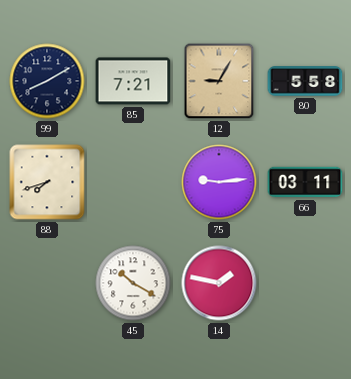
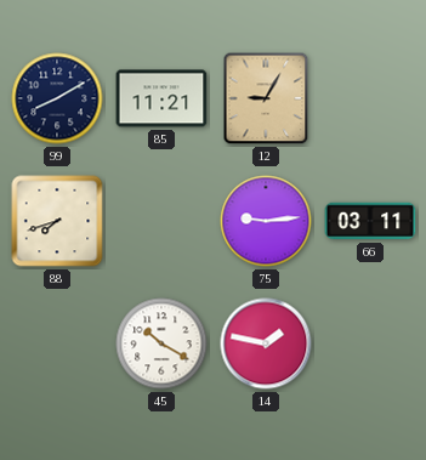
85: 7:21 -> 11:21 (161, 98)
80: 5:58 -> none (305, 81)
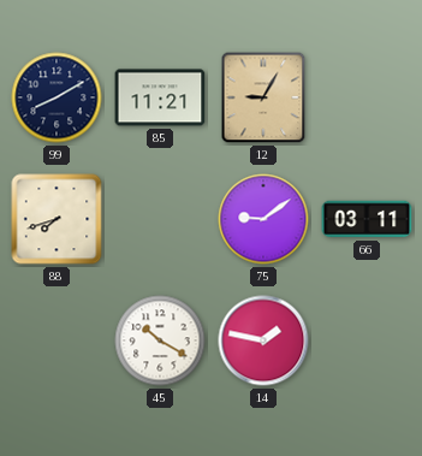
75: 9:14 -> 9:09 (263, 219)
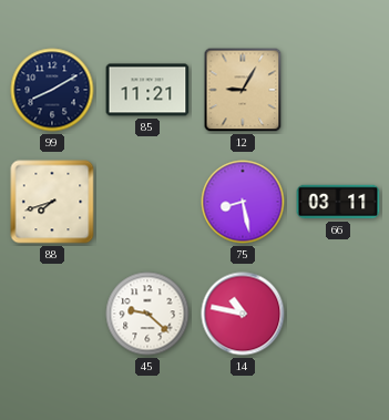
75: 9:09 -> 8:28 (243, 202)
45: 10:20 -> 9:22 (147, 314)
14: 1:47 -> 10:47 (243, 314)
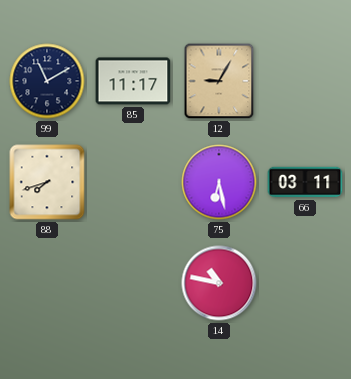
99: 8:10 -> 11:10 (47, 81)
85: 11:21 -> 11:17 (133, 81)
75: 8:28 -> 6:28 (219, 182)
45: 9:22 -> none (147, 314)
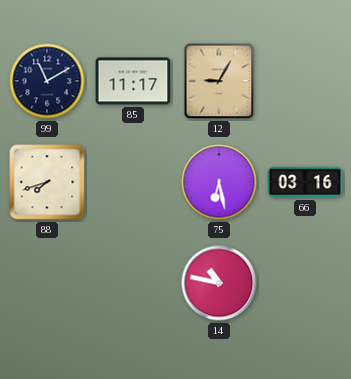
66: 03:11 -> 03:16 (305, 182)
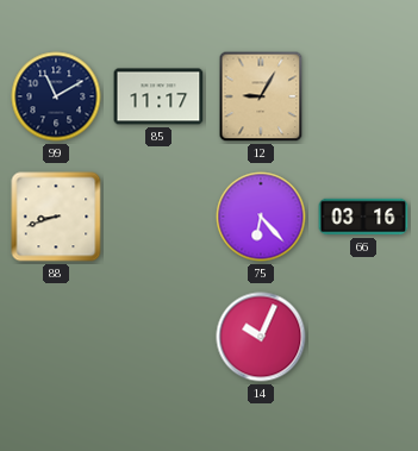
88: 7:42 -> 8:42 (56, 217)
75: 6:28 -> 6:23 (261, 217)
14: 10:47 -> 10:04 (261, 337)
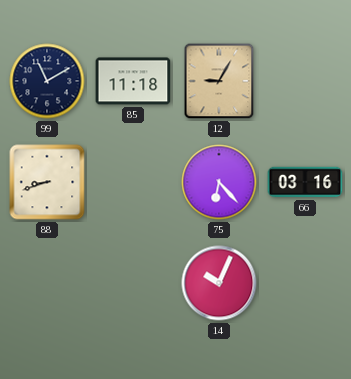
85: 11:17 -> 11:18 (133, 81)
